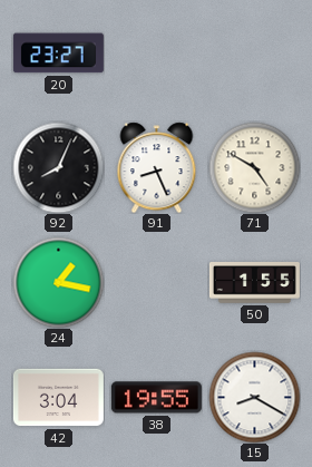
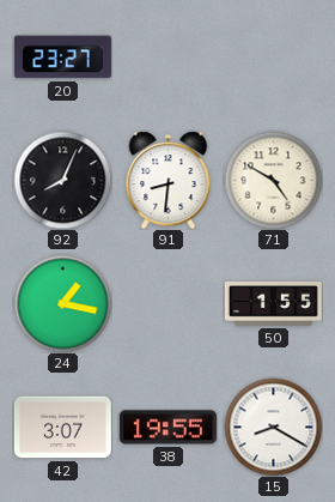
91: 8:26 -> 8:31 (169, 180)
42: 3:04 -> 3:07 (62, 428)
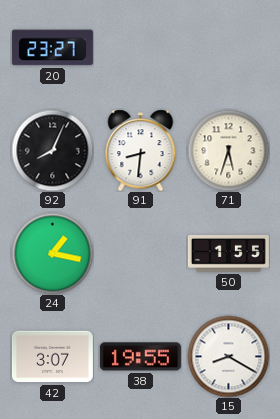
71: 4:50 -> 5:33 (228, 150)
